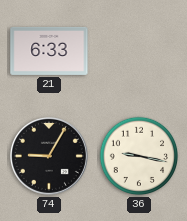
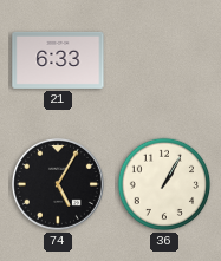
74: 9:05 -> 5:05 (58, 184)
36: 9:17 -> 1:05 (164, 184)
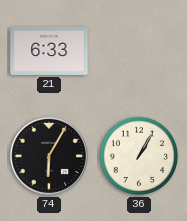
74: 5:05 -> 6:05 (49, 156)
